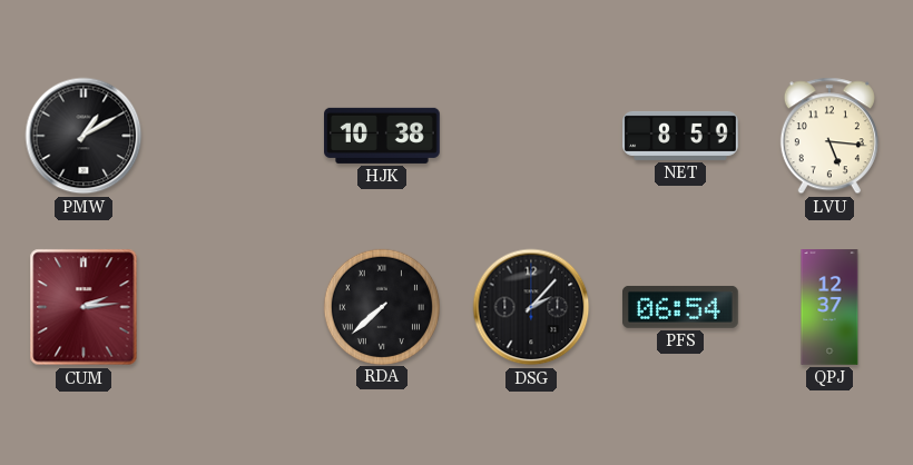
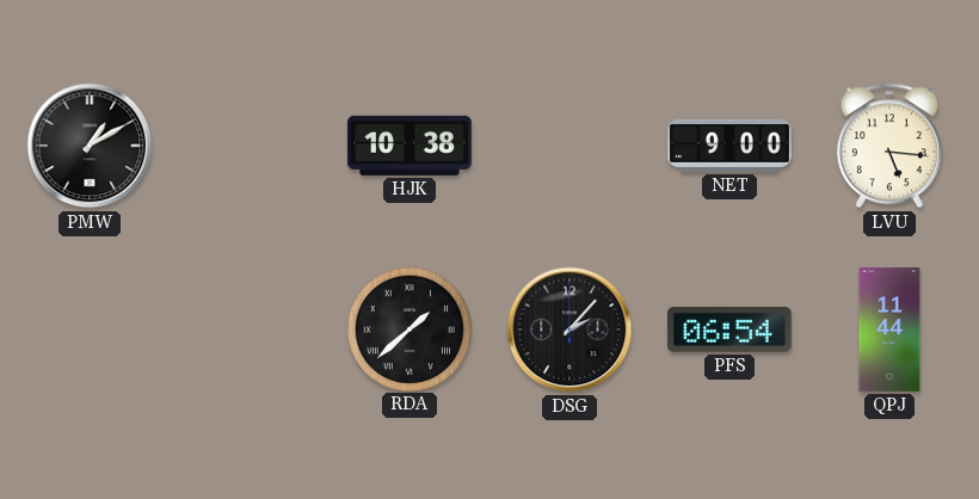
NET: 8:59 -> 9:00 (729, 146)
CUM: 2:14 -> none (84, 307)
RDA: 7:38 -> 1:38 (408, 328)
QPJ: 12:37 -> 11:44 (889, 329)
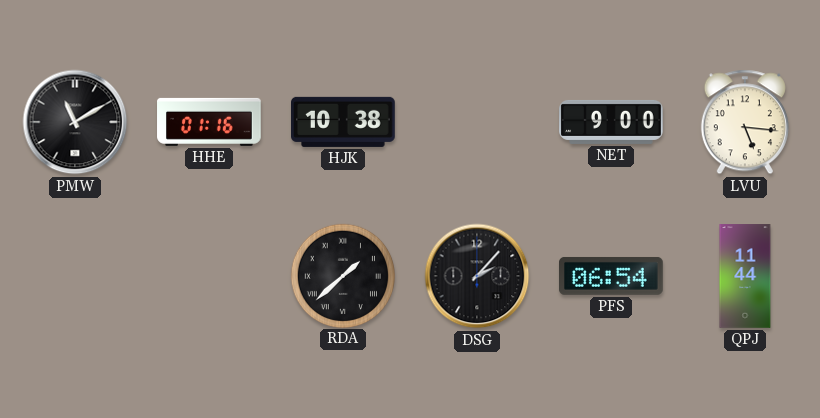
PMW: 1:10 -> 11:10 (75, 122)
HHE: none -> 01:16 (209, 122)
